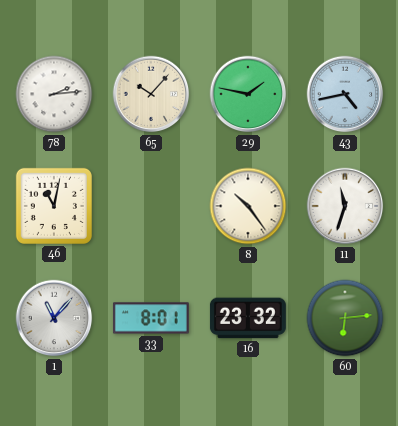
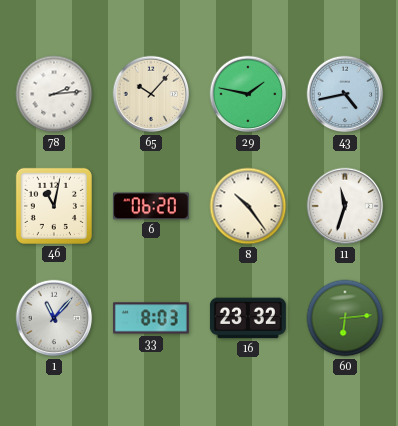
6: none -> 06:20 (151, 206)
33: 8:01 -> 8:03 (151, 318)
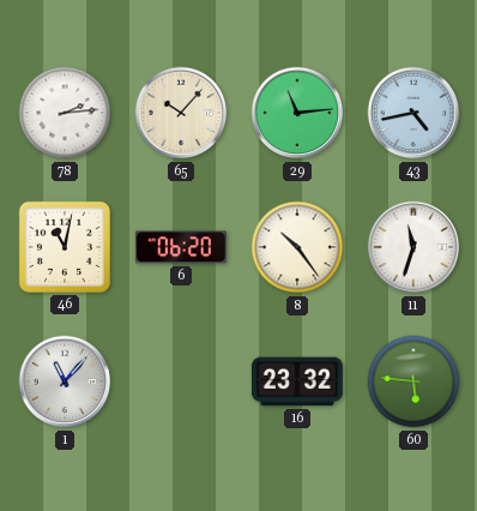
29: 1:47 -> 11:14 (297, 113)
33: 8:03 -> none (151, 318)
60: 6:14 -> 5:46 (413, 381)
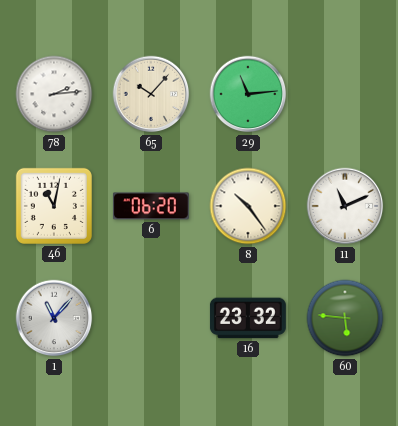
43: 4:43 -> none (413, 113)
11: 11:33 -> 11:11 (345, 206)
